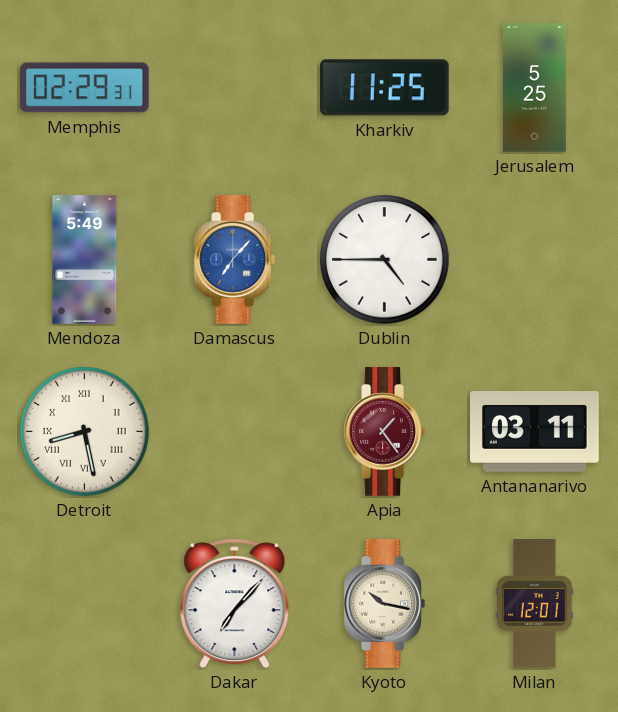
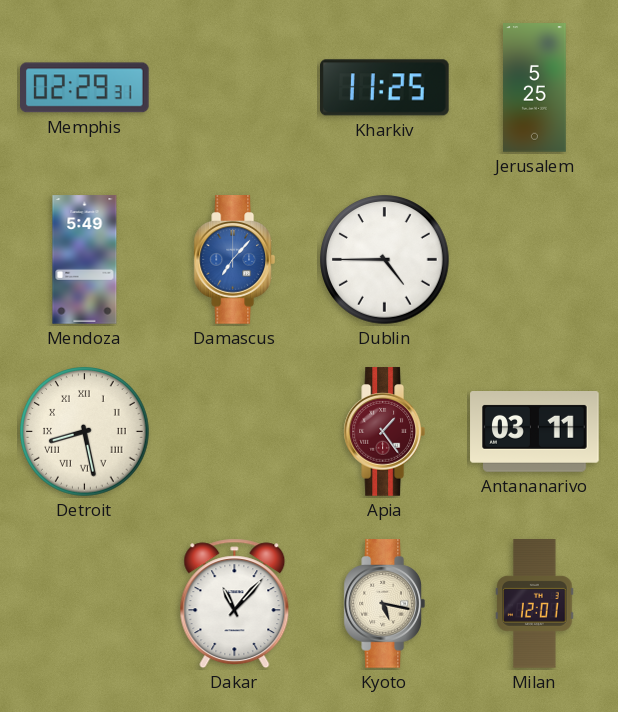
Dakar: 7:07 -> 11:07 (235, 604)
Kyoto: 10:17 -> 5:17 (384, 604)
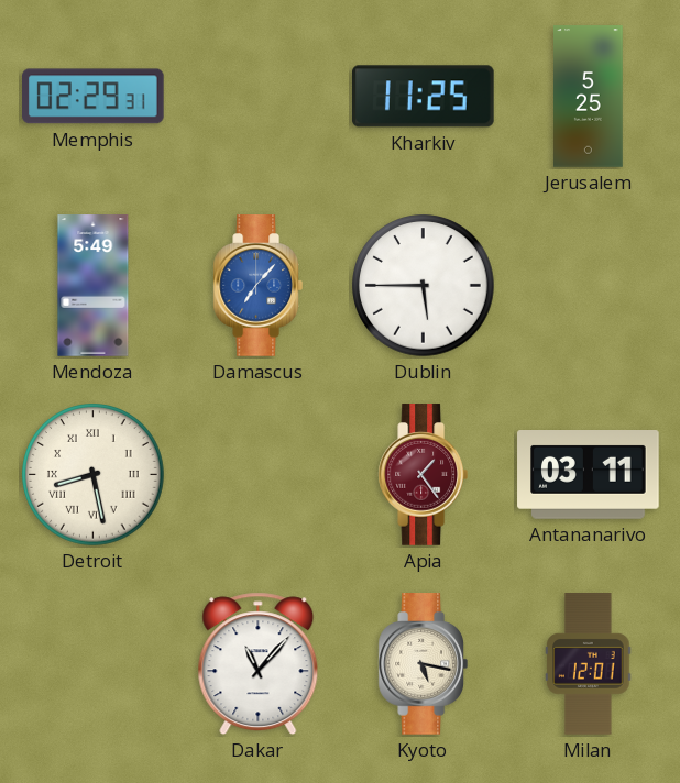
Dublin: 4:45 -> 5:45 (424, 286)
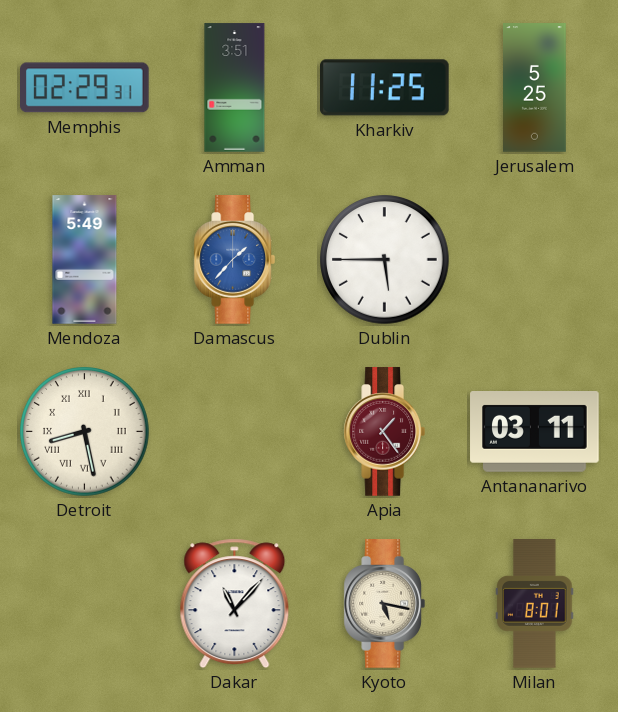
Amman: none -> 3:51 (235, 88)
Damascus: 7:07 -> 1:37 (234, 260)
Milan: 12:01 -> 8:01 (535, 604)
